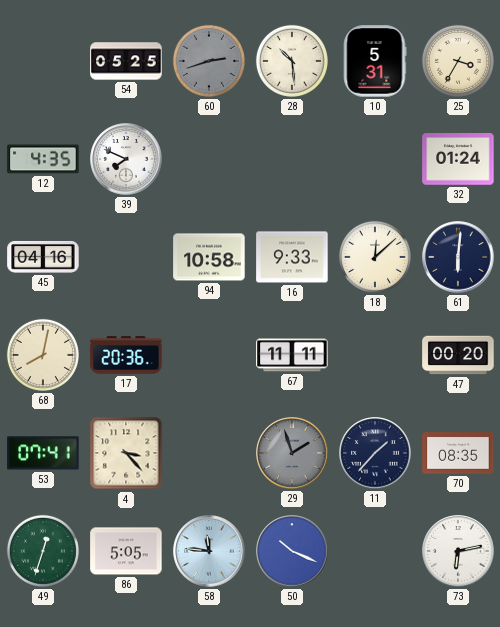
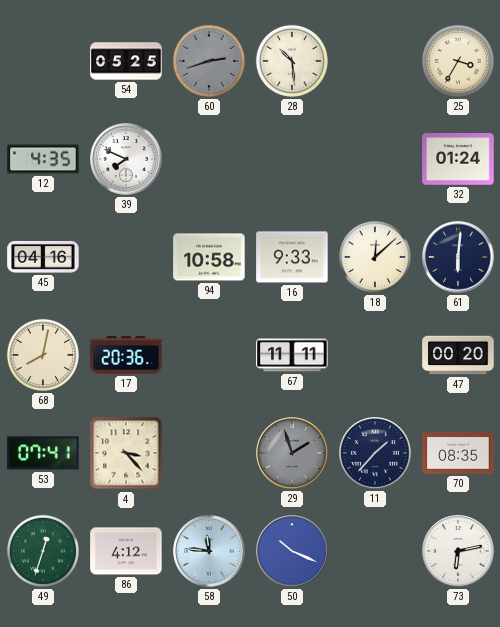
10: 5:31 -> none (375, 61)
86: 5:05 -> 4:12 (126, 551)
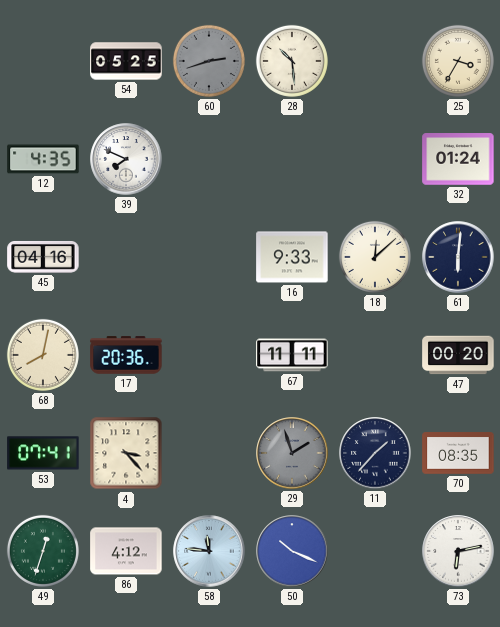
94: 10:58 -> none (209, 257)
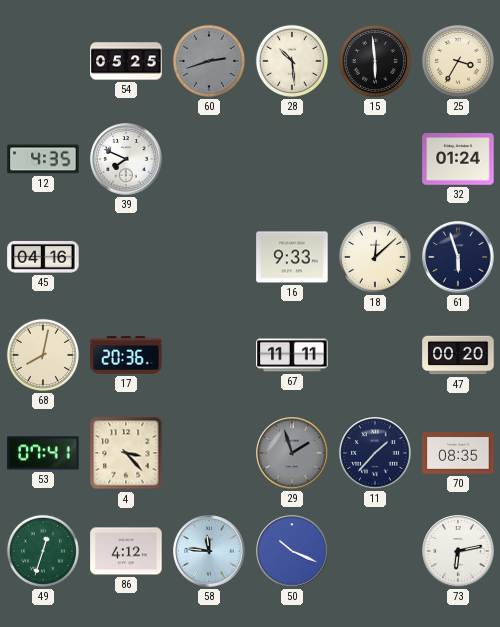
15: none -> 5:59 (375, 61)
61: 6:01 -> 5:57 (458, 257)
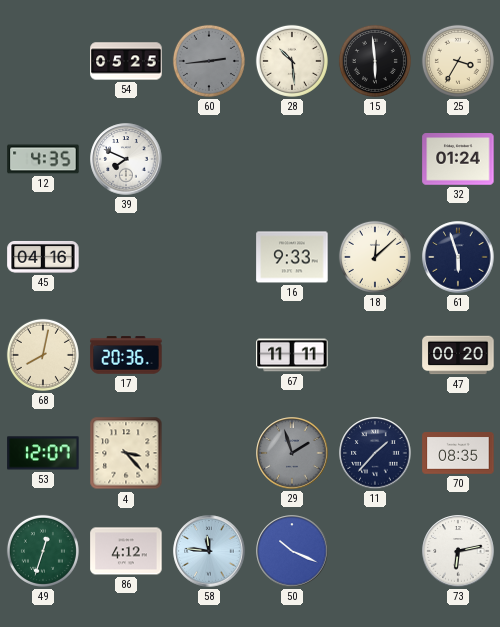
60: 2:42 -> 2:44 (209, 61)
53: 07:41 -> 12:07 (43, 453)
